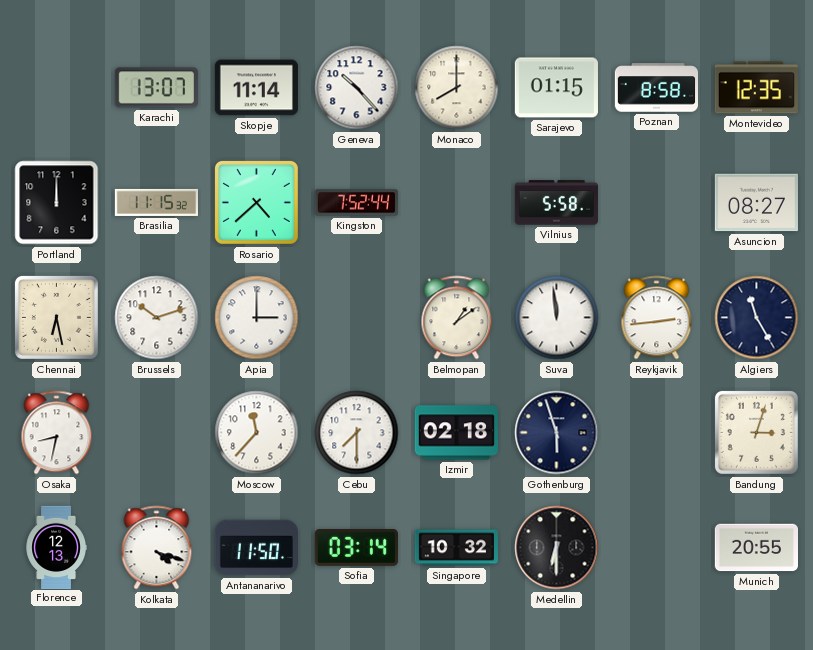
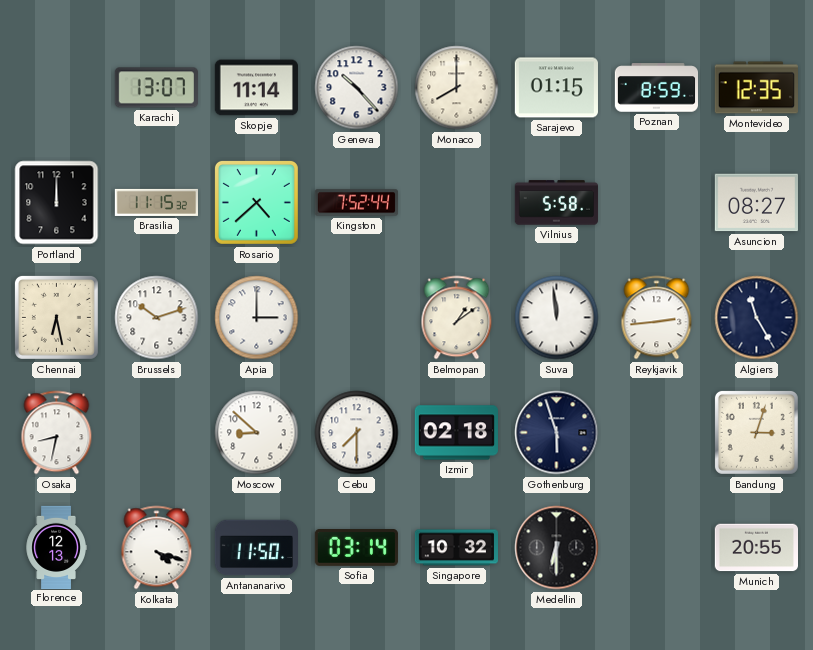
Poznan: 8:58 -> 8:59 (656, 88)
Moscow: 11:37 -> 8:52 (257, 433)
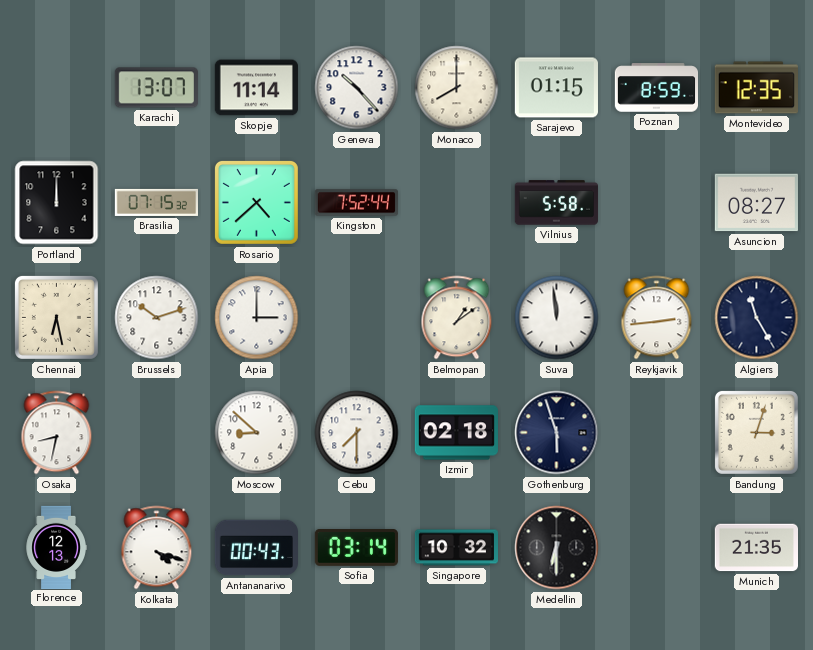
Brasilia: 11:15 -> 07:15 (156, 202)
Antananarivo: 11:50 -> 00:43 (256, 548)
Munich: 20:55 -> 21:35 (756, 548)
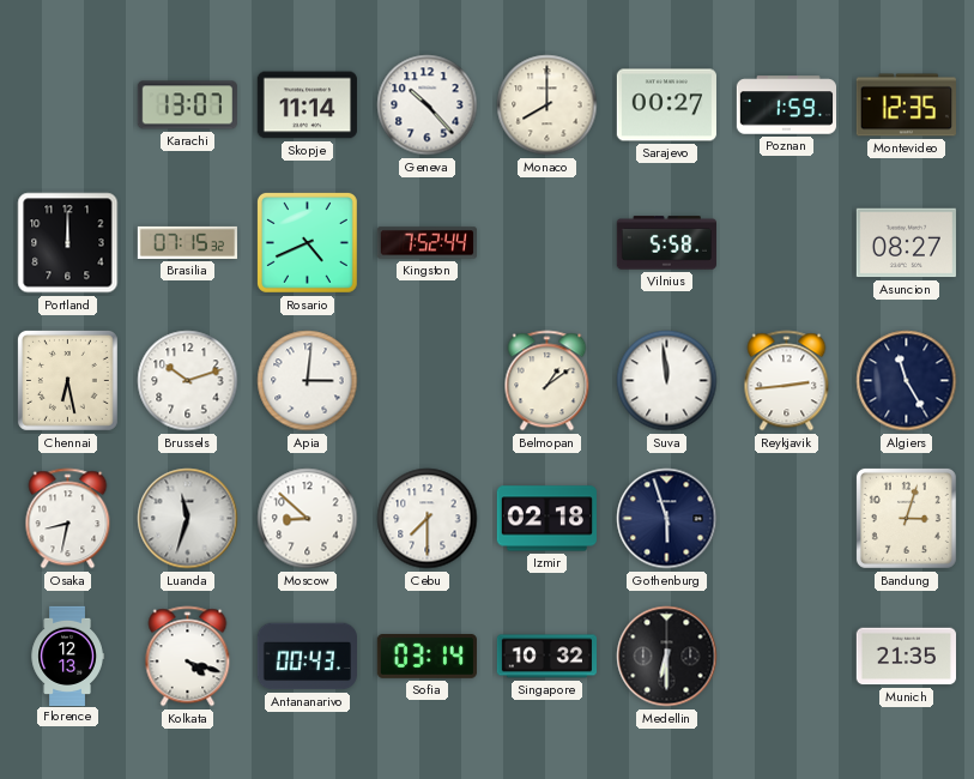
Sarajevo: 01:15 -> 00:27 (666, 105)
Poznan: 8:59 -> 1:59 (786, 105)
Rosario: 4:38 -> 4:41 (307, 242)
Apia: 3:00 -> 3:01 (308, 381)
Luanda: none -> 11:33 (188, 519)
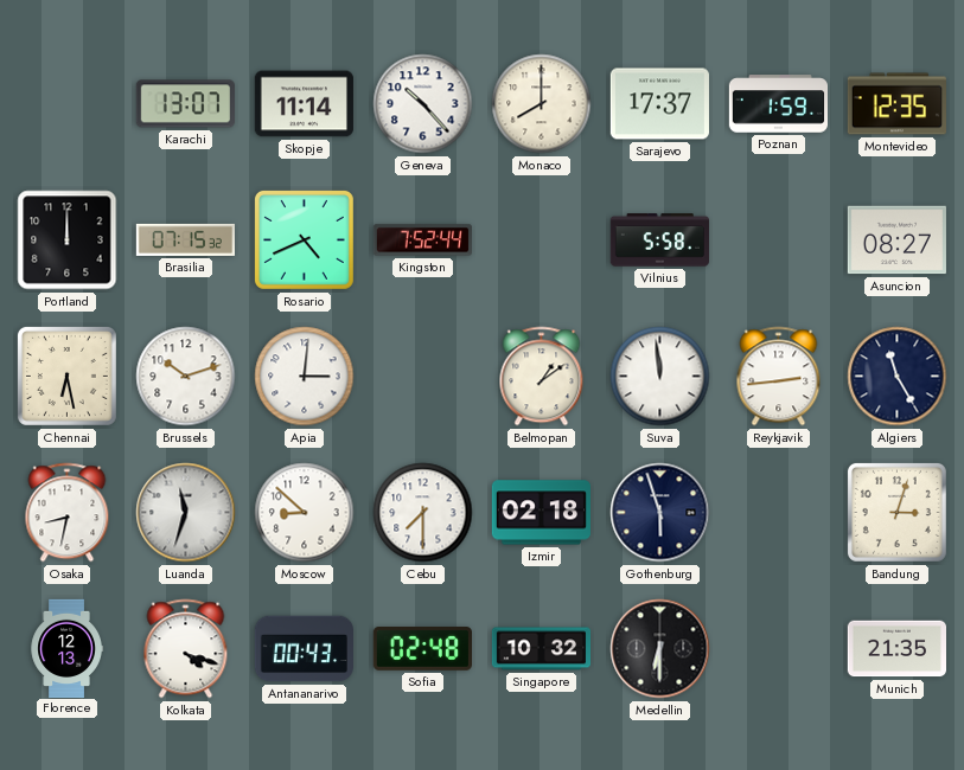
Sarajevo: 00:27 -> 17:37 (659, 104)
Sofia: 03:14 -> 02:48 (422, 649)
